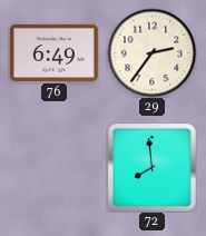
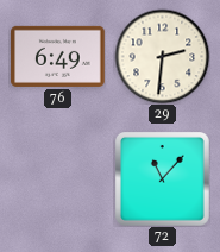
29: 2:36 -> 2:31 (162, 56)
72: 7:59 -> 11:07 (163, 179)
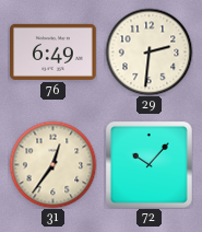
31: none -> 12:36 (52, 164)
72: 11:07 -> 10:07 (150, 165)
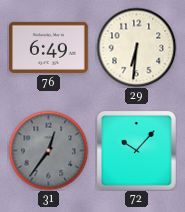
29: 2:31 -> 6:31 (136, 47)
31 dial: cream -> grey (48, 150)
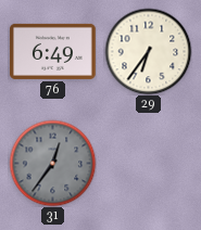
29: 6:31 -> 6:36 (148, 51)
72: 10:07 -> none (137, 151)
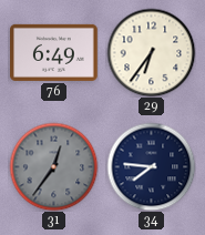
34: none -> 7:46 (151, 166)
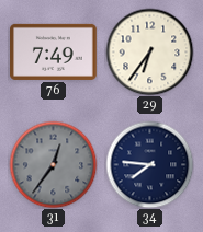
76: 6:49 -> 7:49 (54, 51)
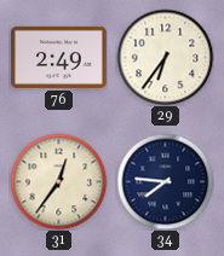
76: 7:49 -> 2:49 (59, 57)
31 dial: grey -> cream (58, 181)
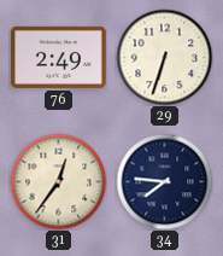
29: 6:36 -> 6:33 (164, 57)
